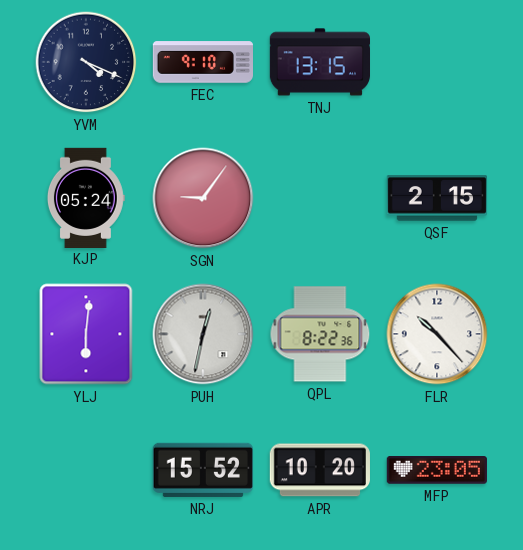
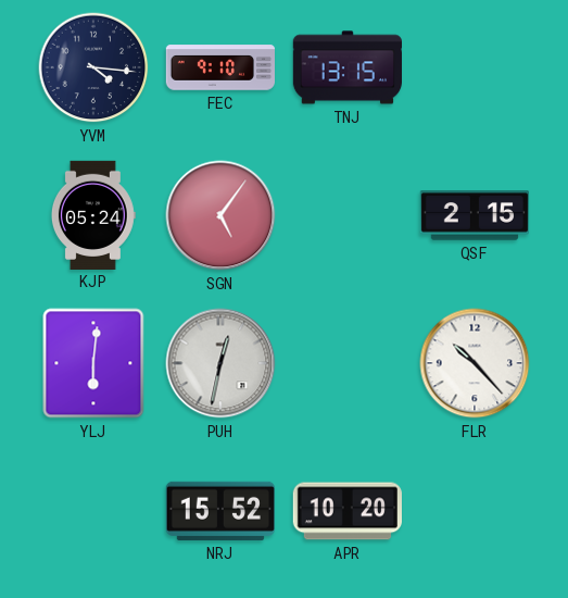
YVM: 4:19 -> 4:16 (93, 67)
SGN: 9:06 -> 5:06 (220, 215)
QPL: 8:22 -> none (320, 334)
MFP: 23:05 -> none (437, 471)
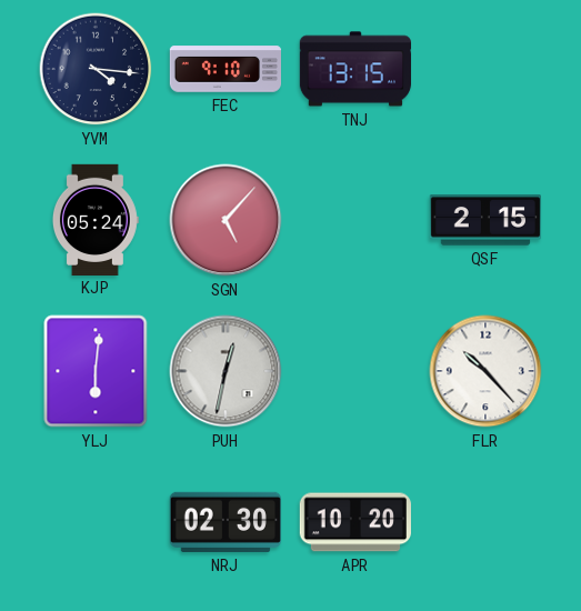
SGN: 5:06 -> 5:07 (226, 220)
NRJ: 15:52 -> 02:30 (226, 522)
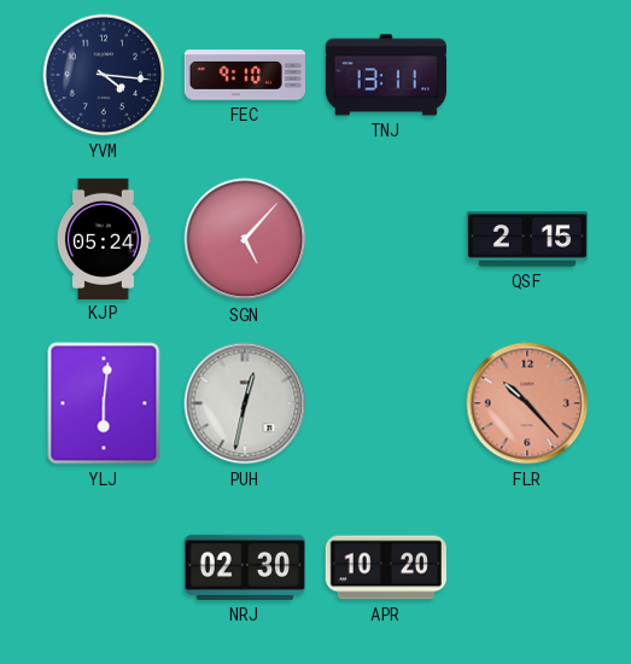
TNJ: 13:15 -> 13:11 (385, 75)
FLR dial: white -> salmon (527, 403)
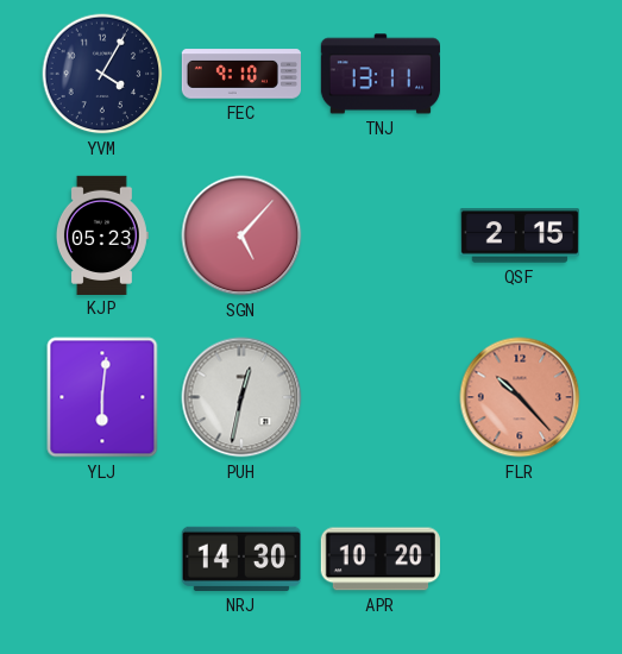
YVM: 4:16 -> 4:05 (102, 74)
KJP: 05:24 -> 05:23 (102, 234)
NRJ: 02:30 -> 14:30 (241, 559)
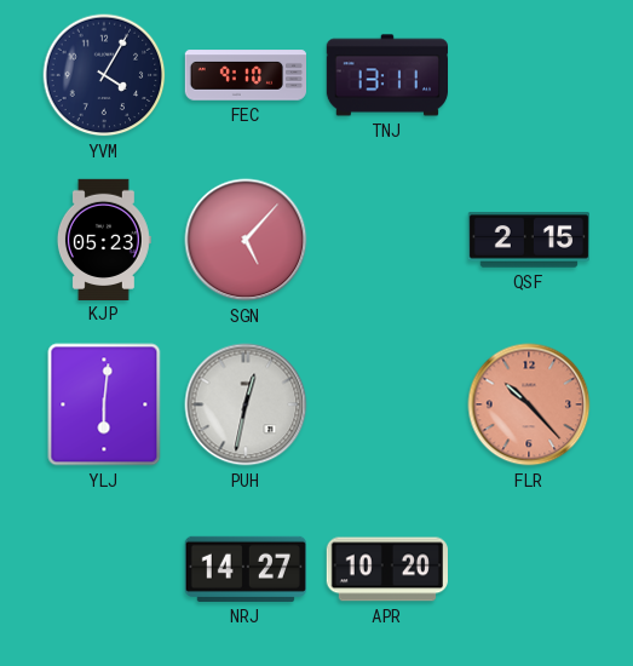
NRJ: 14:30 -> 14:27 (246, 569)
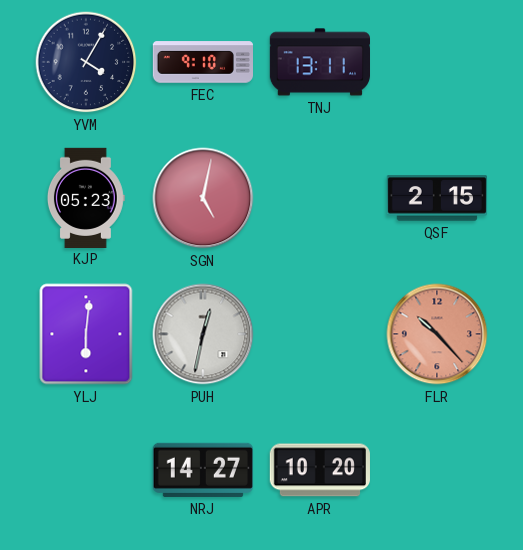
SGN: 5:07 -> 5:02 (203, 198)
